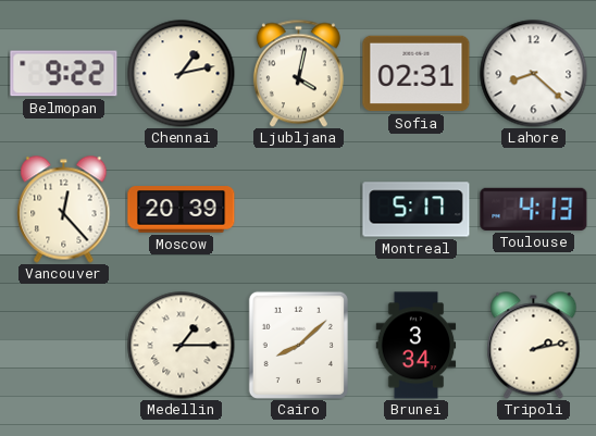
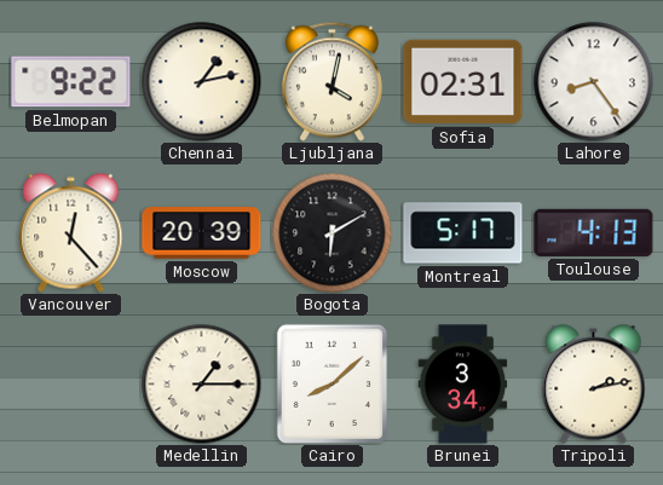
Lahore: 8:22 -> 8:24 (594, 82)
Bogota: none -> 6:10 (333, 233)
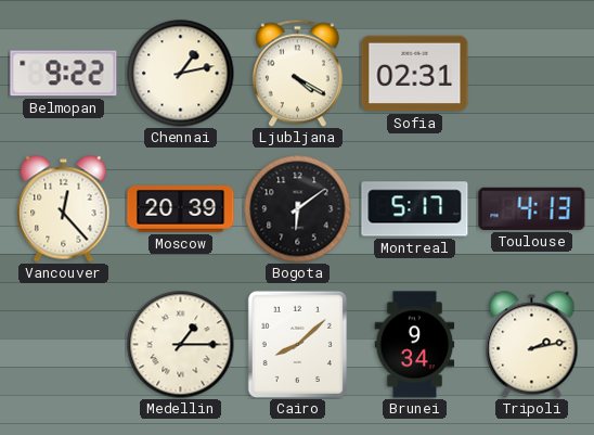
Ljubljana: 4:02 -> 4:20 (297, 73)
Lahore: 8:24 -> none (594, 82)
Bogota: 6:10 -> 6:09 (298, 209)
Brunei: 3:34 -> 9:34 (415, 345)
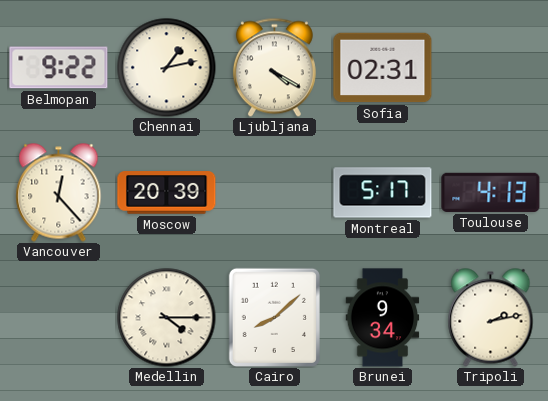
Bogota: 6:09 -> none (298, 209)
Medellin: 1:15 -> 4:15 (167, 318)
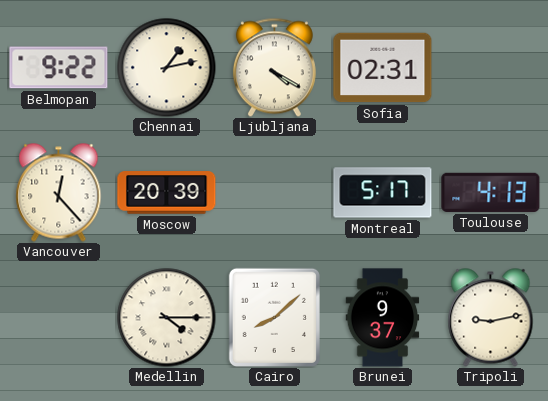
Brunei: 9:34 -> 9:37 (383, 318)
Tripoli: 2:13 -> 9:13 (491, 318)
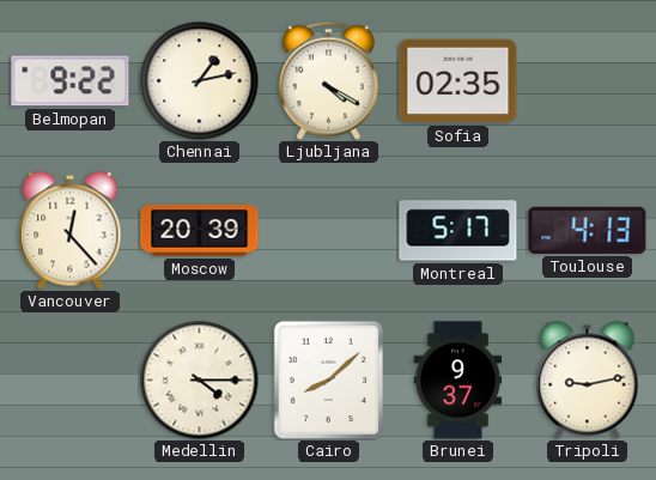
Sofia: 02:31 -> 02:35 (458, 81)
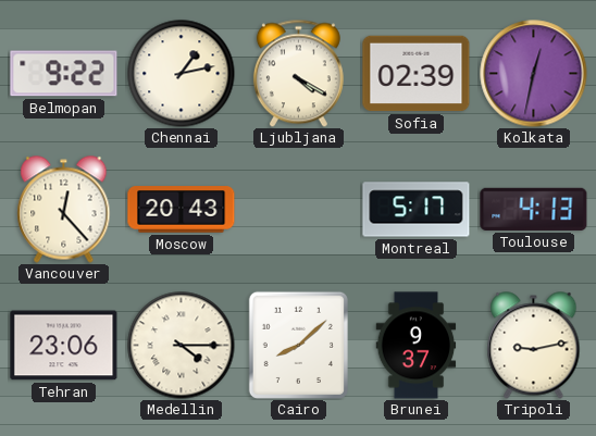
Sofia: 02:35 -> 02:39 (417, 74)
Kolkata: none -> 12:32 (534, 74)
Moscow: 20:39 -> 20:43 (182, 210)
Tehran: none -> 23:06 (64, 346)
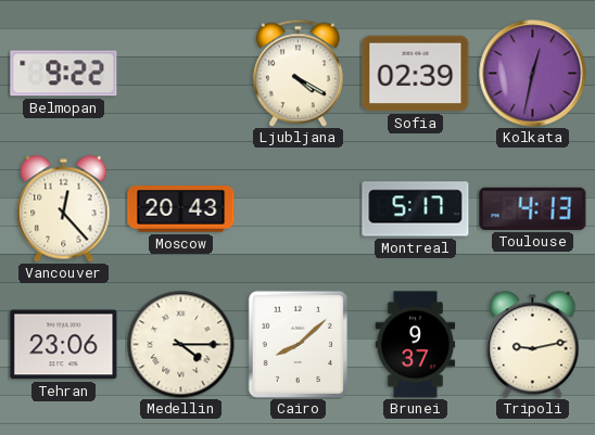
Chennai: 1:13 -> none (182, 74)
